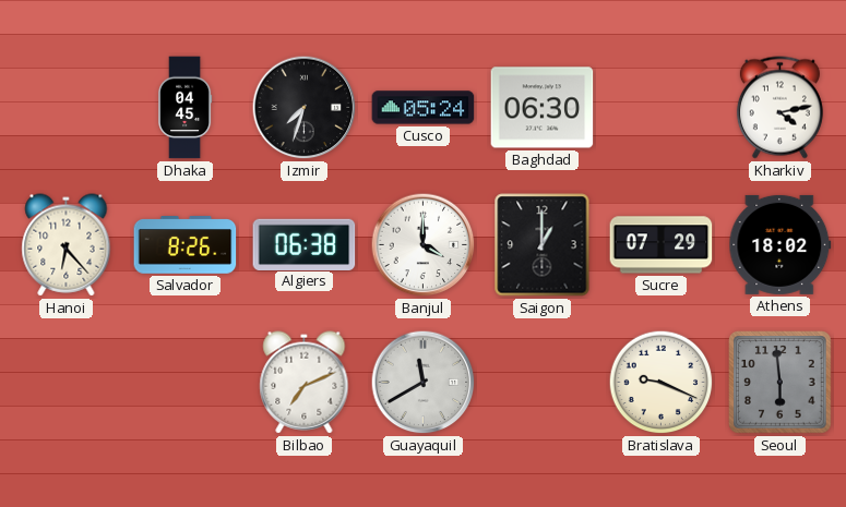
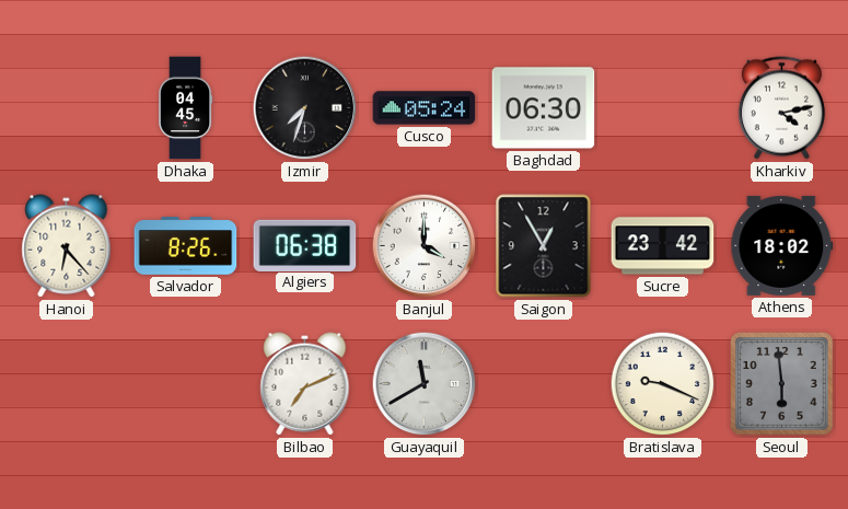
Saigon: 1:00 -> 12:55 (544, 246)
Sucre: 07:29 -> 23:42 (663, 246)
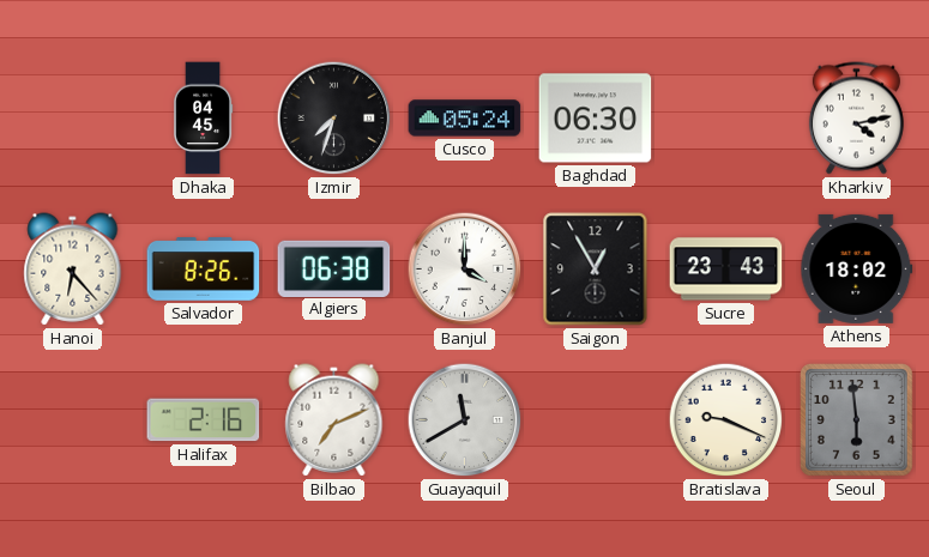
Sucre: 23:42 -> 23:43 (726, 270)
Halifax: none -> 2:16 (204, 420)
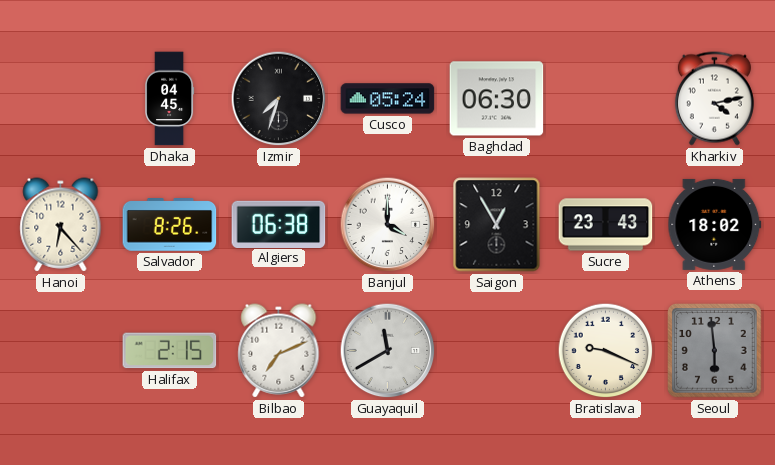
Halifax: 2:16 -> 2:15 (170, 351)
